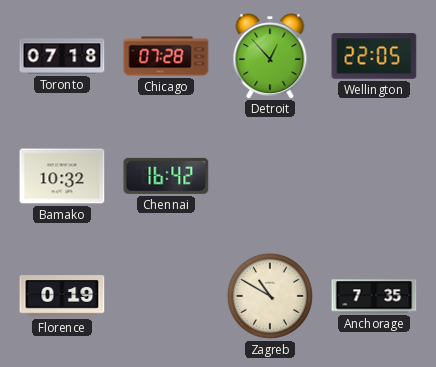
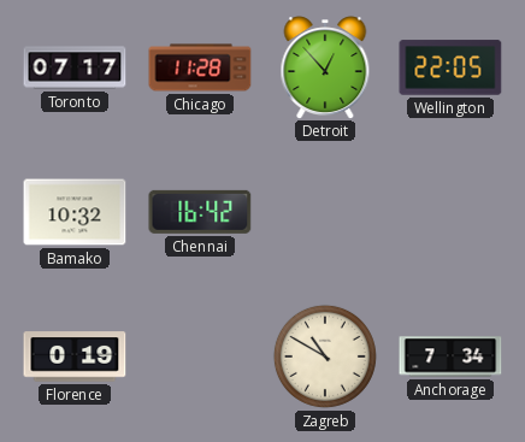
Toronto: 07:18 -> 07:17 (75, 67)
Chicago: 07:28 -> 11:28 (200, 67)
Anchorage: 7:35 -> 7:34 (450, 356)
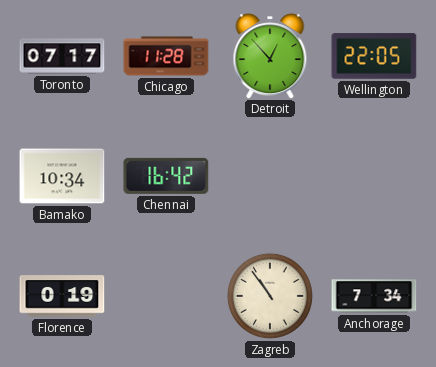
Bamako: 10:32 -> 10:34 (62, 176)
Zagreb: 10:50 -> 10:54 (270, 296)
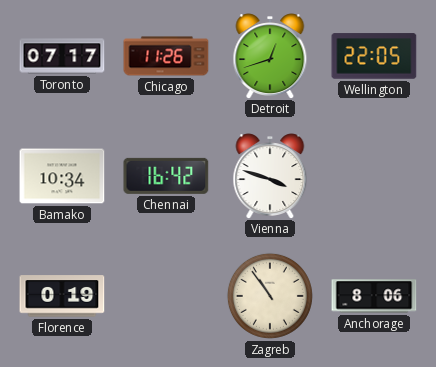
Chicago: 11:28 -> 11:26 (166, 56)
Detroit: 12:53 -> 12:42 (270, 56)
Vienna: none -> 3:48 (270, 176)
Anchorage: 7:34 -> 8:06 (374, 296)
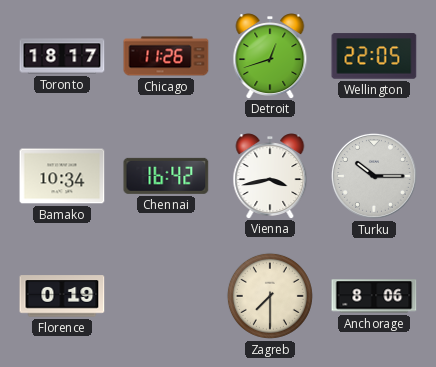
Toronto: 07:17 -> 18:17 (62, 56)
Vienna: 3:48 -> 3:43 (270, 176)
Turku: none -> 10:15 (374, 176)
Zagreb: 10:54 -> 7:30 (270, 296)
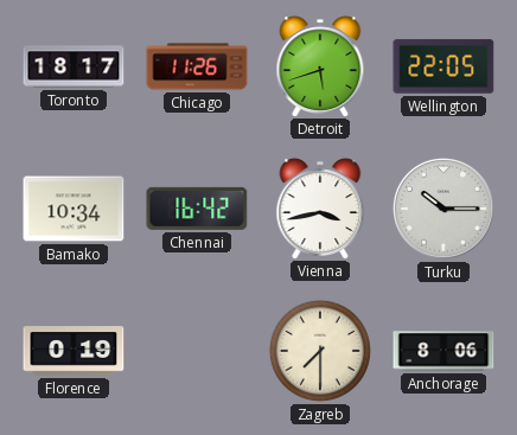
Detroit: 12:42 -> 5:42 (320, 66)
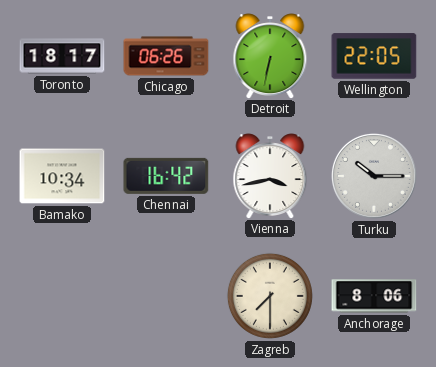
Chicago: 11:26 -> 06:26 (166, 56)
Detroit: 5:42 -> 6:32 (270, 56)
Florence: 0:19 -> none (74, 351)
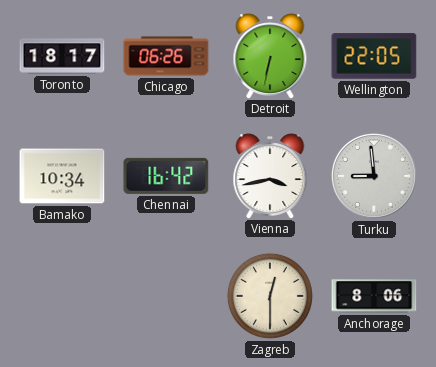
Turku: 10:15 -> 8:59 (374, 176)
Zagreb: 7:30 -> 12:30 (270, 296)
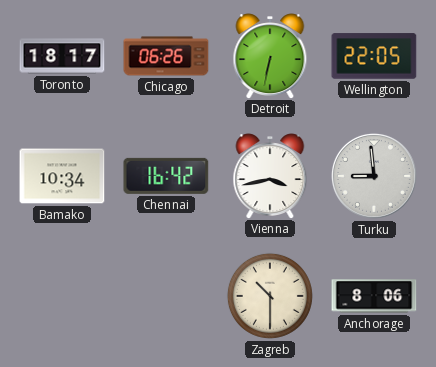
Zagreb: 12:30 -> 10:30 (270, 296)
